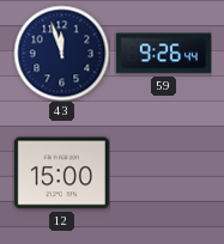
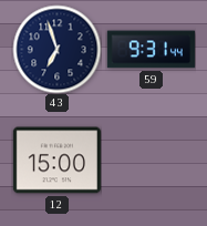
43: 11:57 -> 6:57 (56, 49)
59: 9:26 -> 9:31 (151, 50)
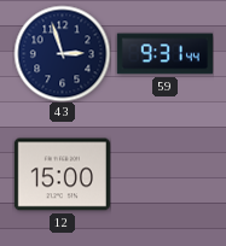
43: 6:57 -> 2:57 (62, 53)
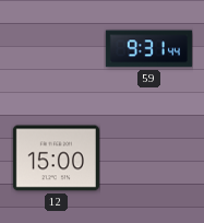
43: 2:57 -> none (62, 53)
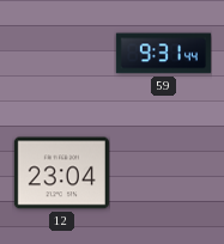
12: 15:00 -> 23:04 (61, 173)
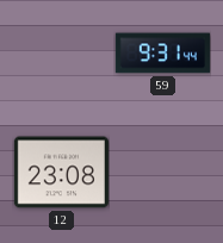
12: 23:04 -> 23:08 (61, 173)
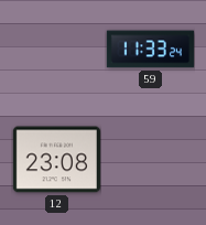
59: 9:31 -> 11:33 (150, 50)
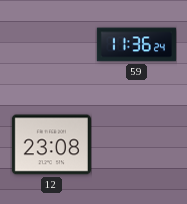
59: 11:33 -> 11:36 (136, 45)
